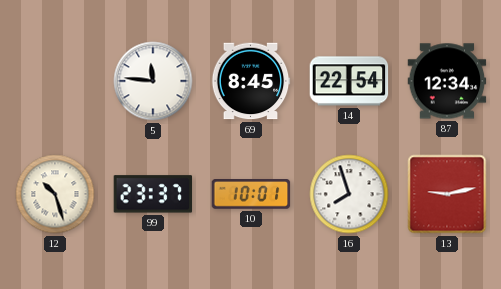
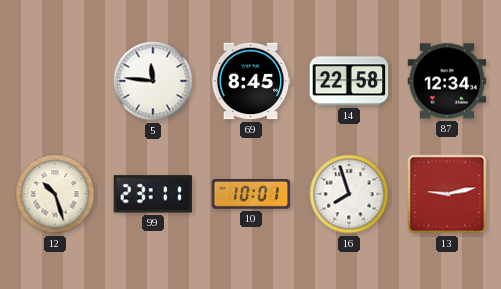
14: 22:54 -> 22:58 (349, 81)
99: 23:37 -> 23:11 (153, 194)
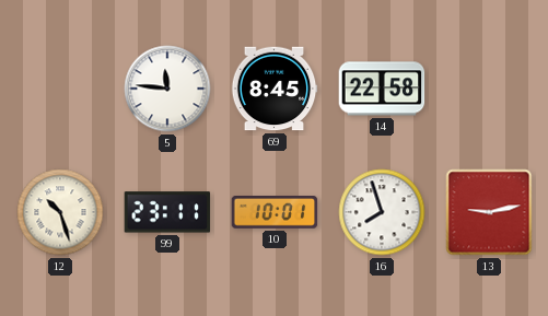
87: 12:34 -> none (447, 81)
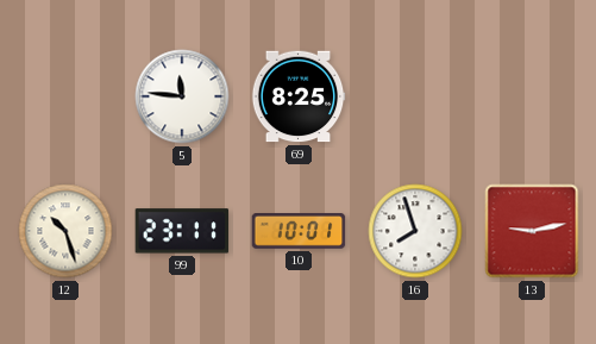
69: 8:45 -> 8:25 (299, 96)
14: 22:58 -> none (382, 89)
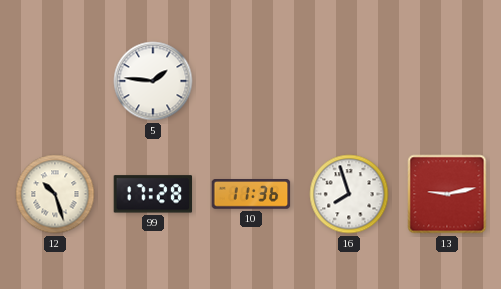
5: 11:46 -> 1:46 (153, 81)
69: 8:25 -> none (299, 96)
99: 23:11 -> 17:28 (153, 194)
10: 10:01 -> 11:36 (251, 195)
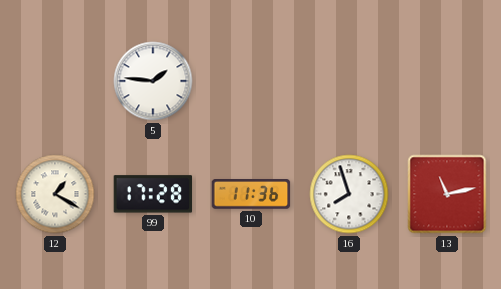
12: 10:27 -> 1:20 (55, 194)
13: 9:13 -> 11:13 (447, 194)
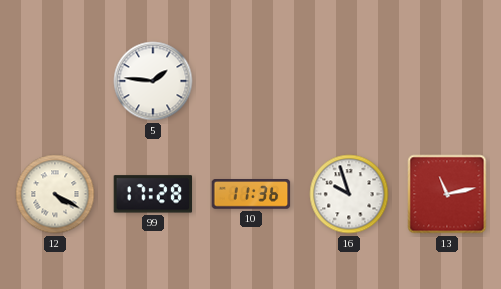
12: 1:20 -> 4:20 (55, 194)
16: 7:57 -> 9:57 (349, 194)
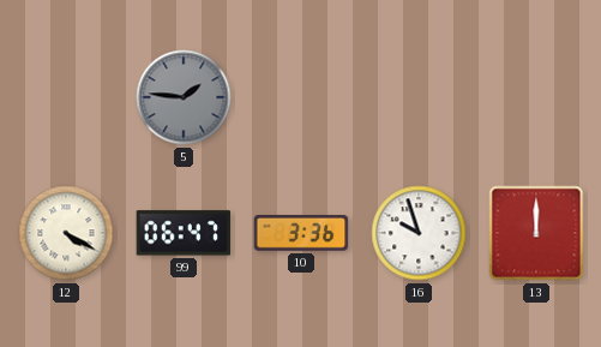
5 dial: white -> grey (184, 97)
99: 17:28 -> 06:47 (184, 233)
10: 11:36 -> 3:36 (301, 234)
13: 11:13 -> 12:00 (536, 233)
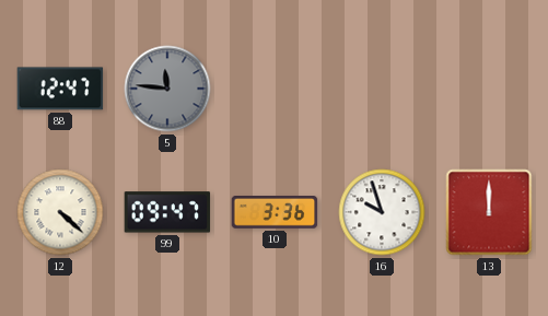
88: none -> 12:47 (60, 89)
5: 1:46 -> 11:46 (167, 89)
12: 4:20 -> 4:22 (60, 212)
99: 06:47 -> 09:47 (167, 212)
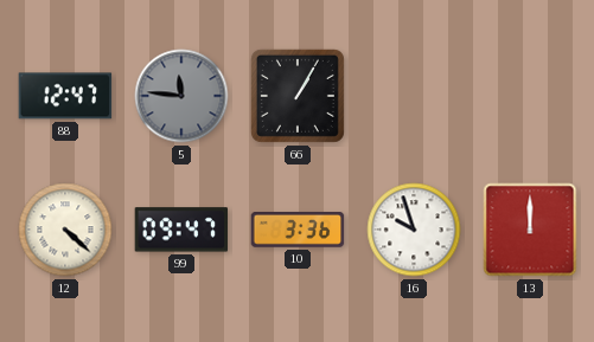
66: none -> 1:05 (298, 96)
